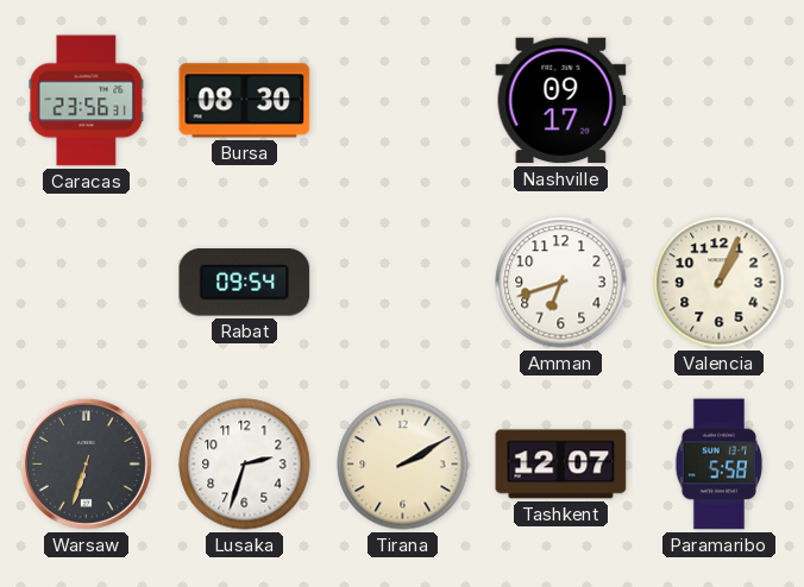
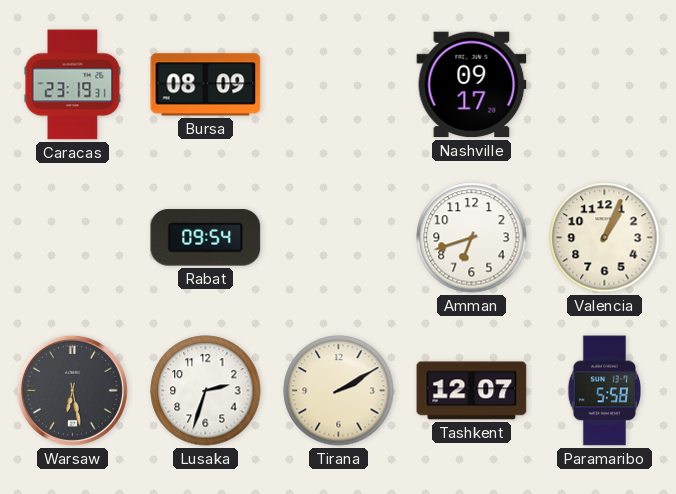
Caracas: 23:56 -> 23:19 (73, 85)
Bursa: 08:30 -> 08:09 (206, 85)
Warsaw: 6:33 -> 6:28 (72, 390)
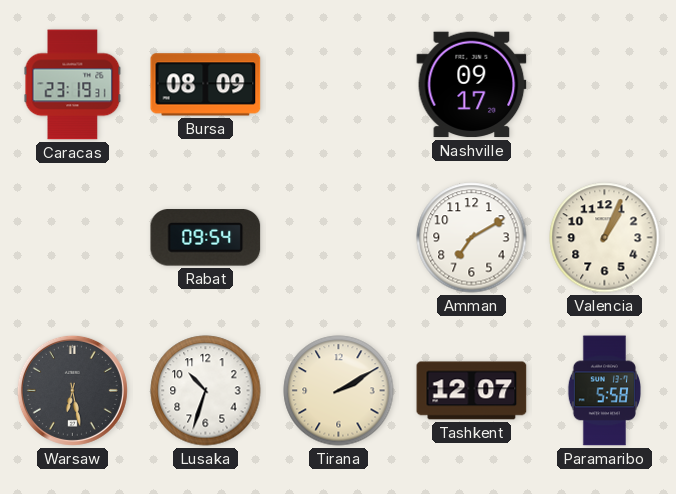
Amman: 6:42 -> 7:10 (472, 238)
Lusaka: 2:33 -> 10:33 (206, 391)
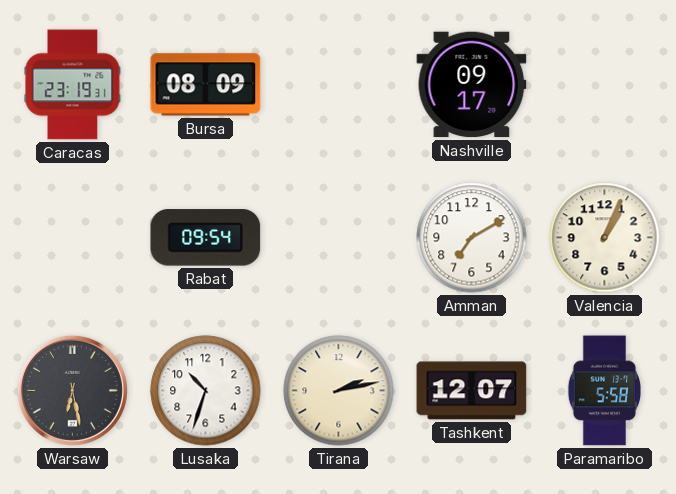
Tirana: 2:10 -> 2:13 (339, 391)
